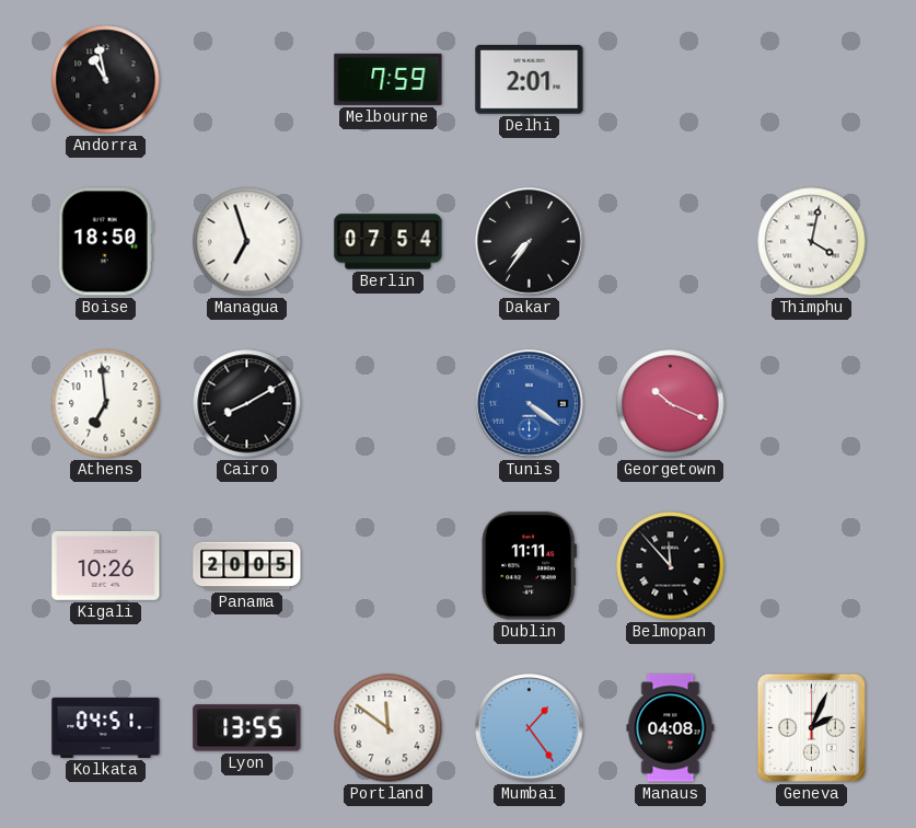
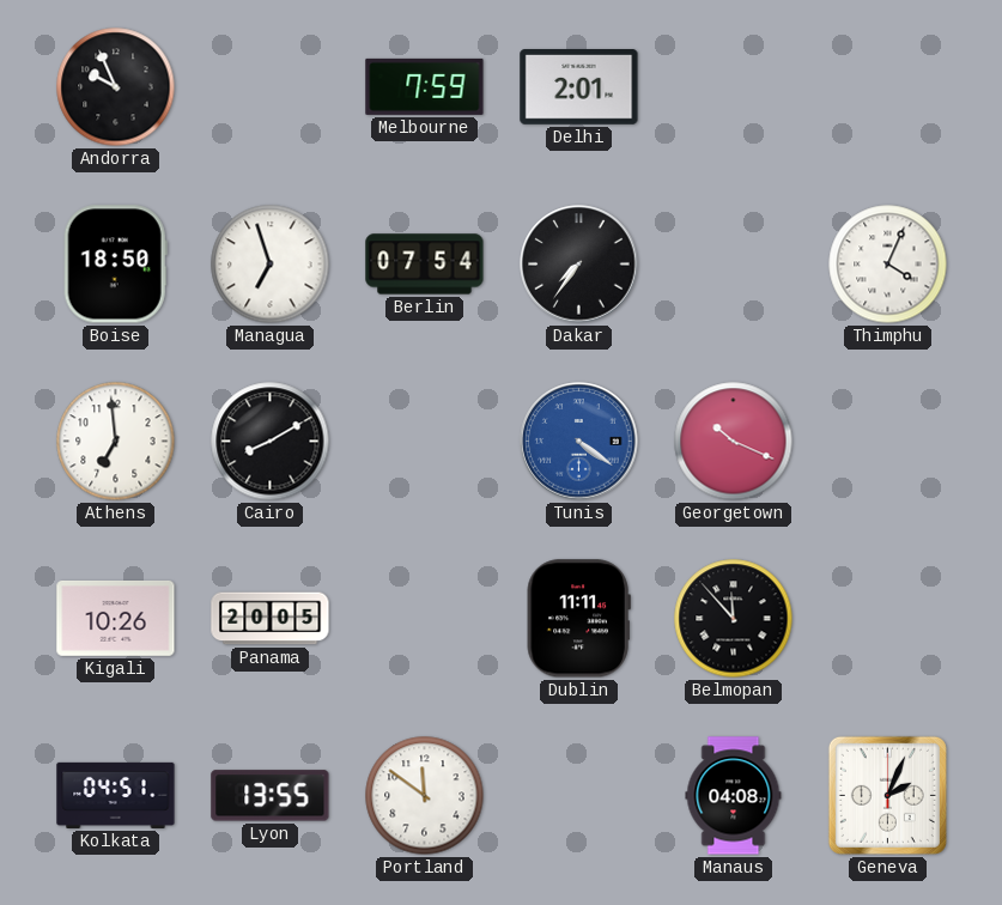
Andorra: 10:58 -> 9:56 (116, 87)
Thimphu: 4:02 -> 4:04 (888, 265)
Mumbai: 1:24 -> none (530, 728)
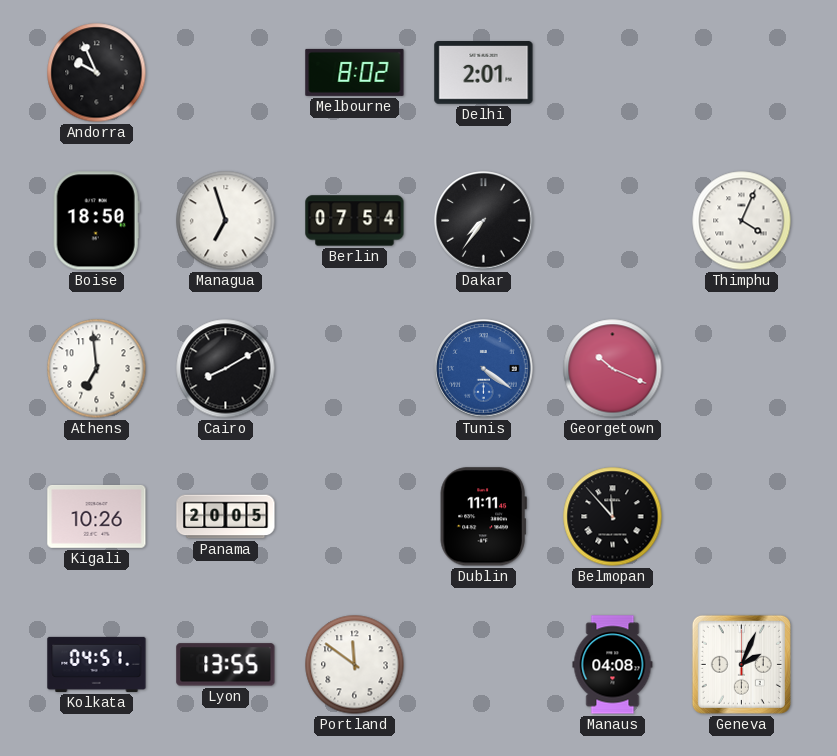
Melbourne: 7:59 -> 8:02 (355, 72)
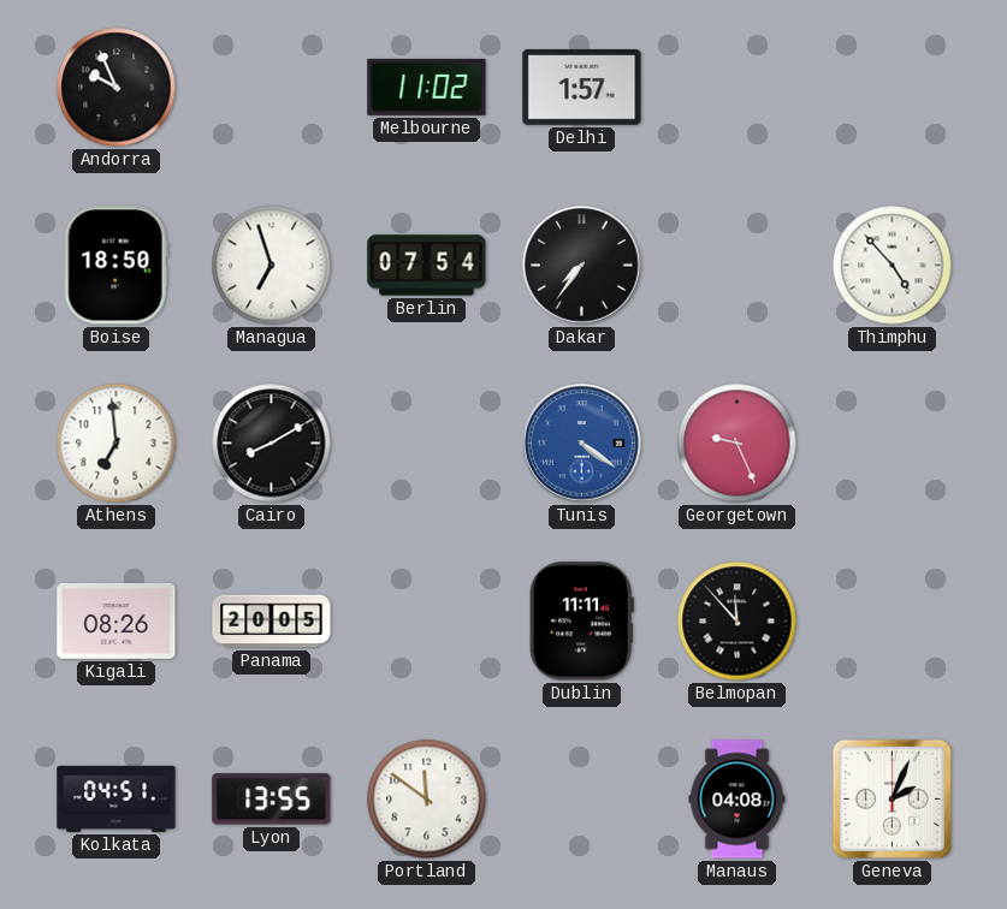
Melbourne: 8:02 -> 11:02 (427, 87)
Delhi: 2:01 -> 1:57 (582, 88)
Thimphu: 4:04 -> 4:53 (893, 266)
Georgetown: 10:19 -> 9:26 (738, 444)
Kigali: 10:26 -> 08:26 (117, 620)
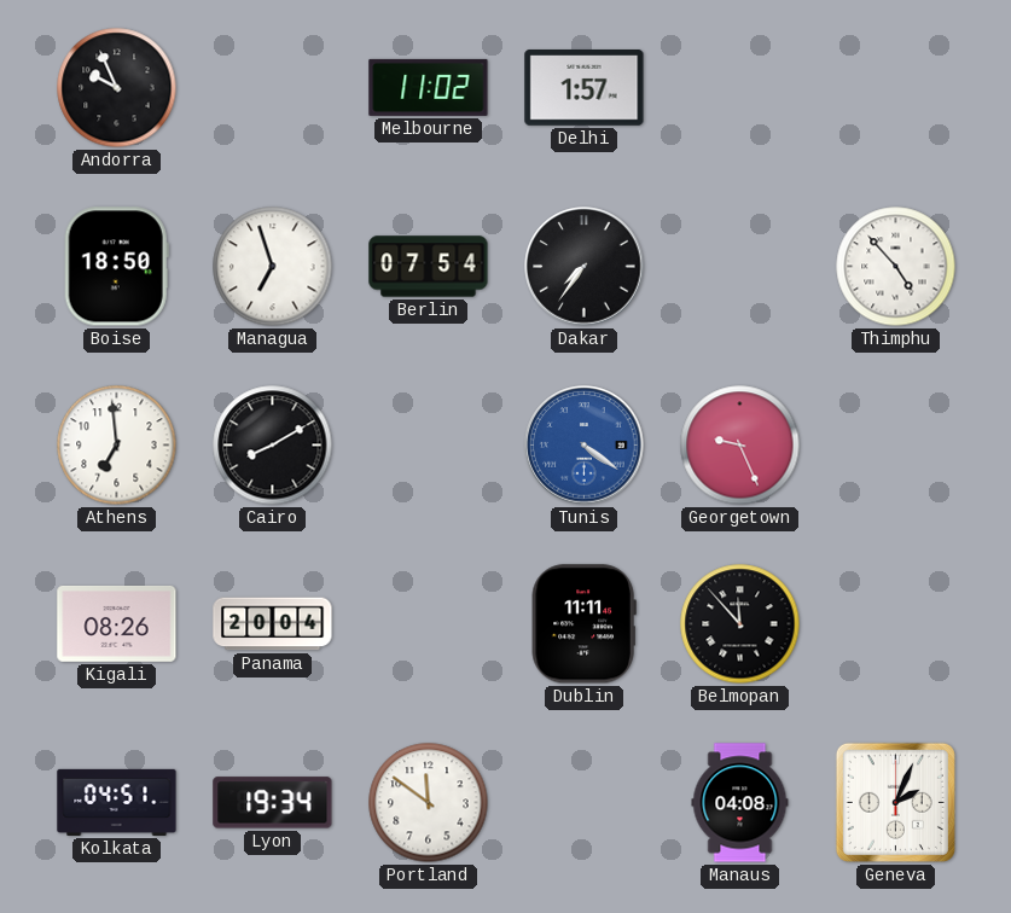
Panama: 20:05 -> 20:04 (273, 624)
Lyon: 13:55 -> 19:34 (273, 803)
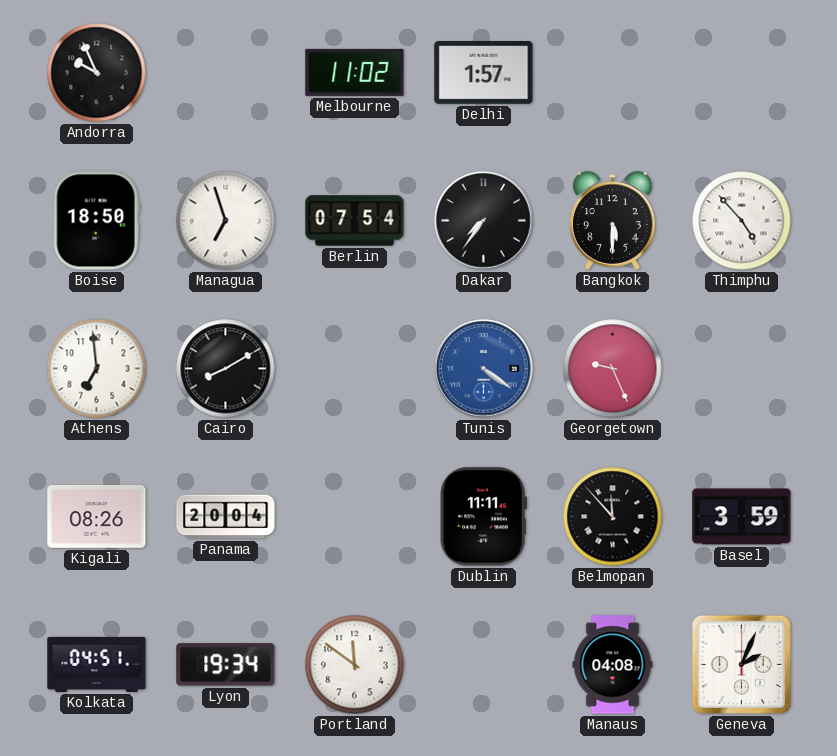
Bangkok: none -> 5:30 (613, 221)
Basel: none -> 3:59 (742, 517)
